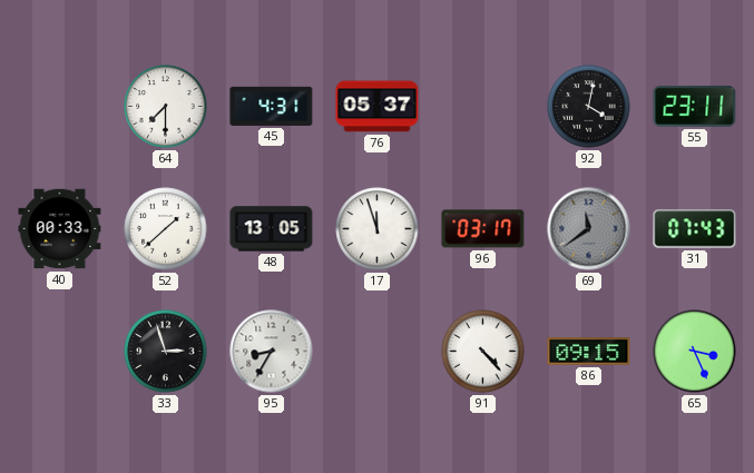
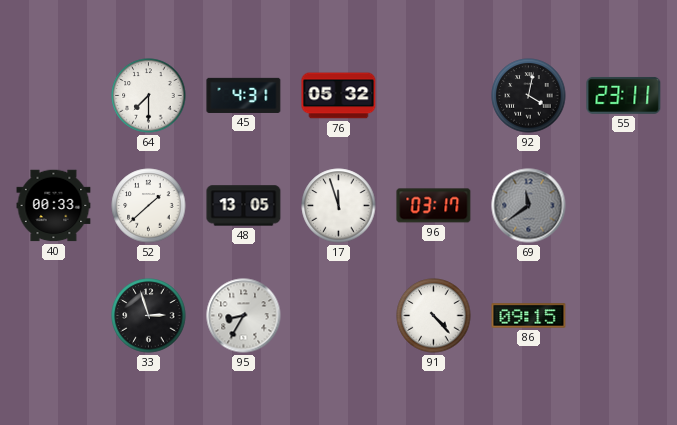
76: 05:37 -> 05:32 (339, 96)
31: 07:43 -> none (695, 229)
65: 3:26 -> none (695, 352)
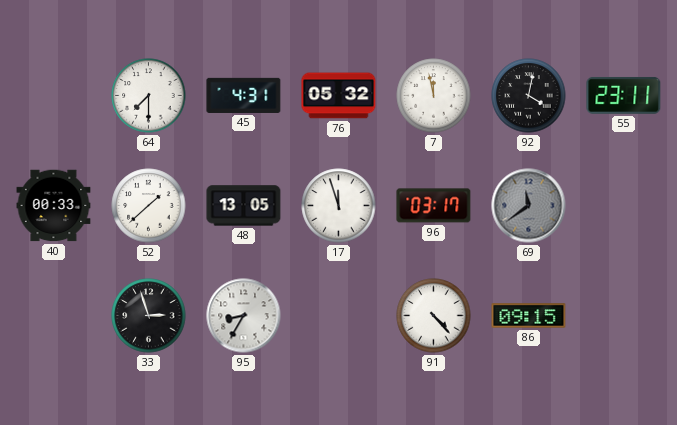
7: none -> 11:58 (434, 96)
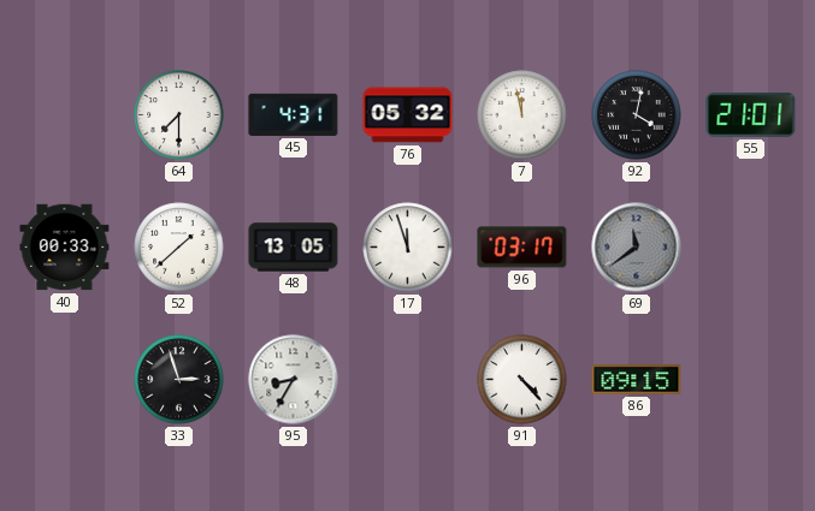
55: 23:11 -> 21:01 (751, 114)
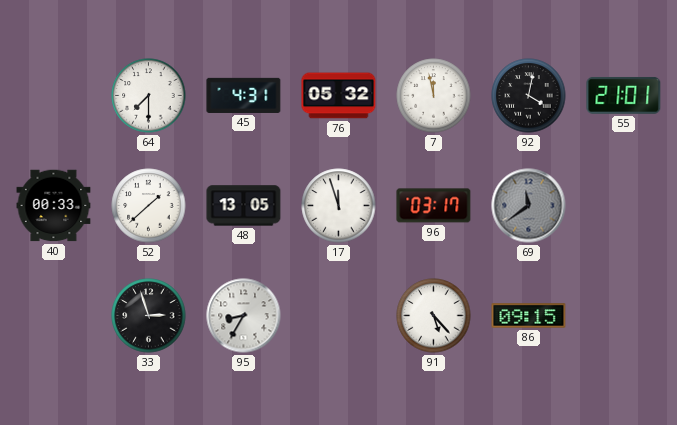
91: 4:23 -> 5:23 (434, 316)
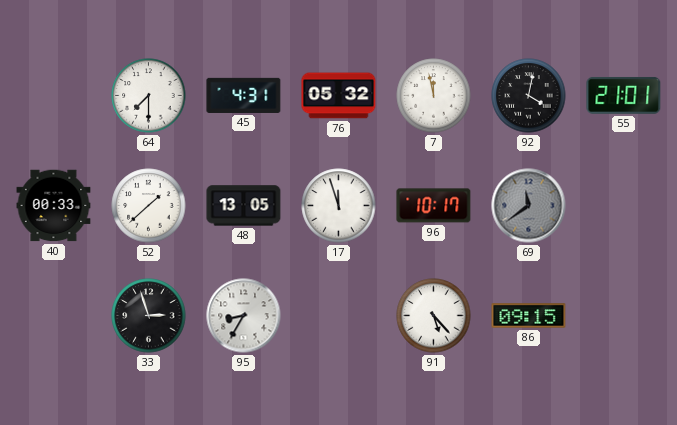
96: 03:17 -> 10:17 (434, 206)
